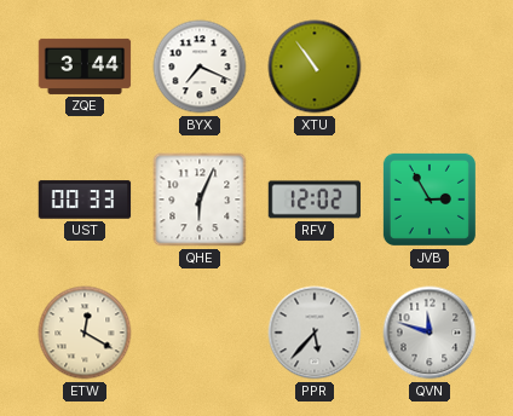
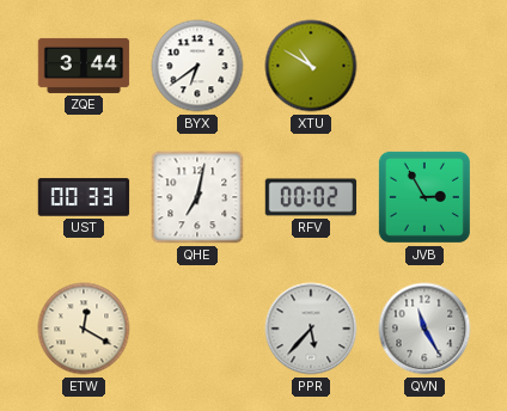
BYX: 7:19 -> 6:39 (197, 66)
XTU: 10:54 -> 10:50 (311, 66)
QHE: 6:04 -> 7:02 (197, 197)
RFV: 12:02 -> 00:02 (311, 197)
QVN: 11:48 -> 11:25 (424, 329)
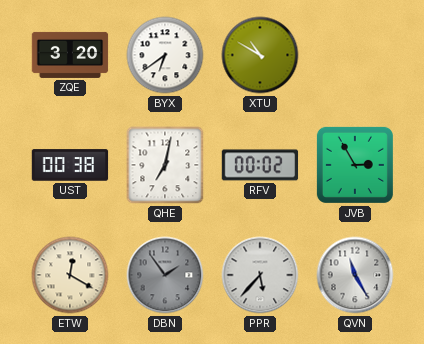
ZQE: 3:44 -> 3:20 (70, 55)
UST: 00:33 -> 00:38 (70, 165)
DBN: none -> 1:54 (165, 275)
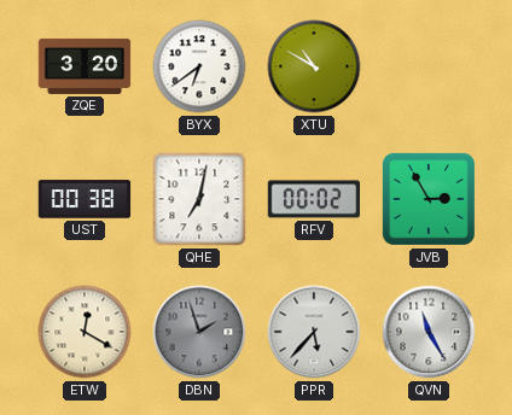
DBN: 1:54 -> 1:57 (199, 332)
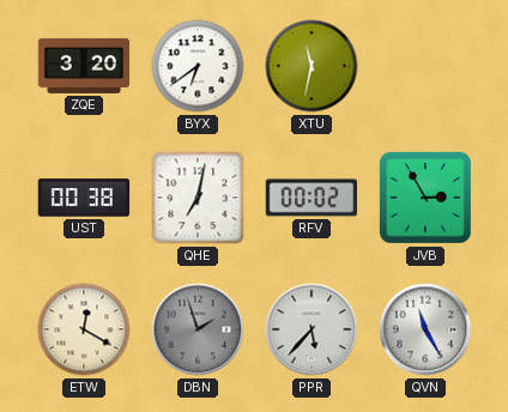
XTU: 10:50 -> 11:32 (312, 66)
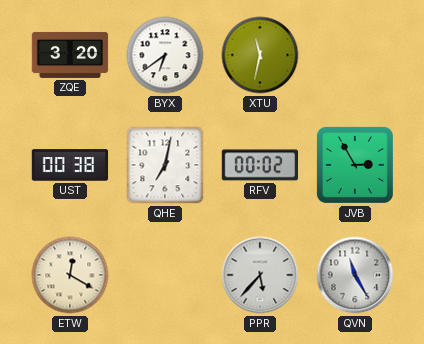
DBN: 1:57 -> none (198, 329)
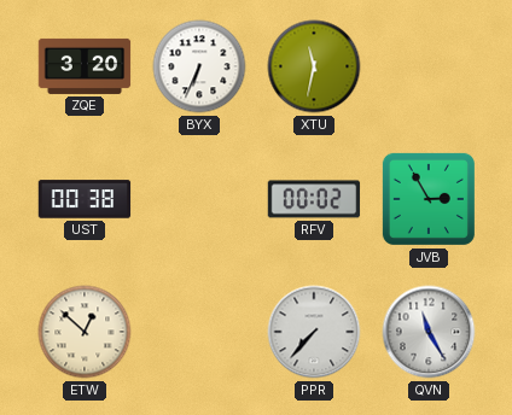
BYX: 6:39 -> 6:34 (199, 66)
QHE: 7:02 -> none (165, 165)
ETW: 12:20 -> 12:52 (85, 332)
PPR: 5:37 -> 7:37 (314, 332)
